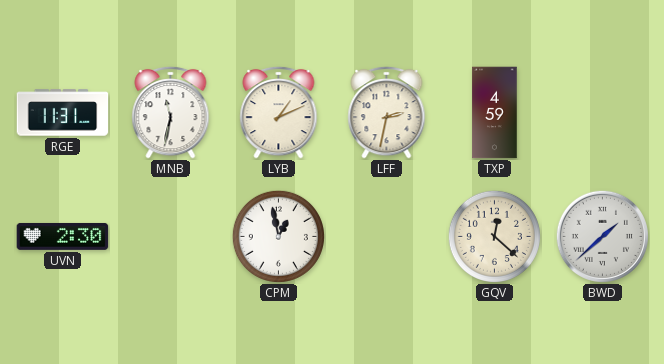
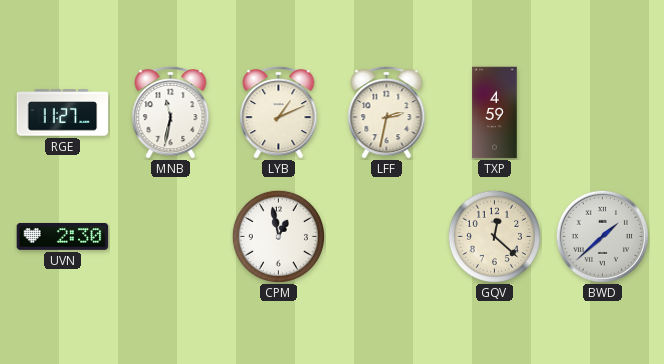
RGE: 11:31 -> 11:27 (63, 113)
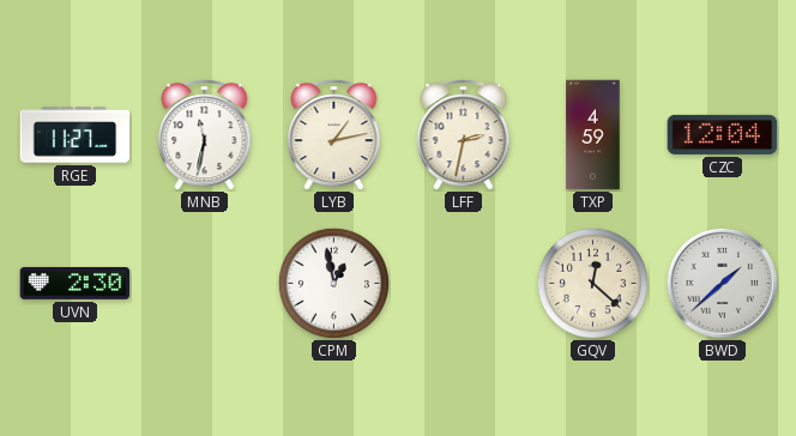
LYB: 1:11 -> 1:13 (334, 134)
CZC: none -> 12:04 (723, 134)
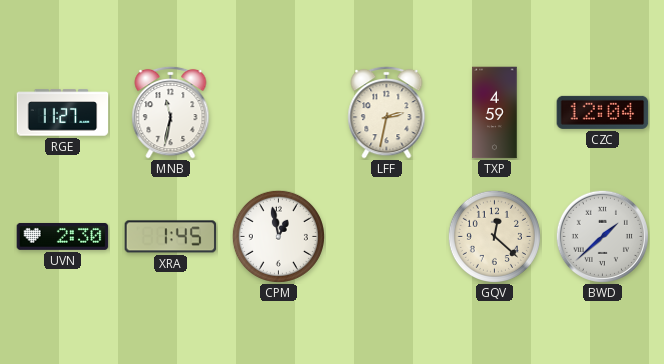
LYB: 1:13 -> none (334, 134)
XRA: none -> 1:45 (171, 237)
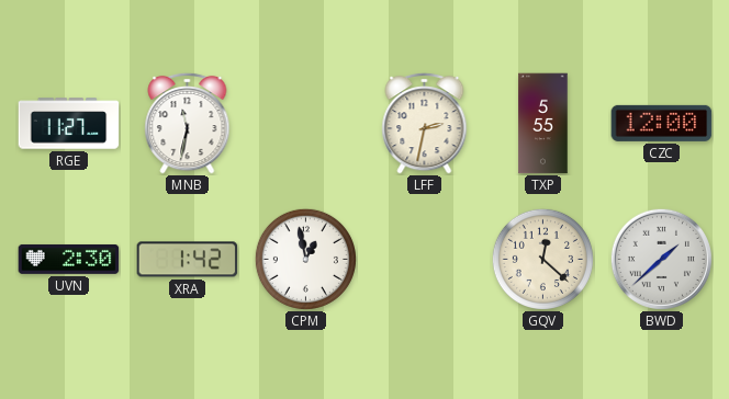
TXP: 4:59 -> 5:55 (543, 124)
CZC: 12:04 -> 12:00 (662, 123)
XRA: 1:45 -> 1:42 (188, 260)
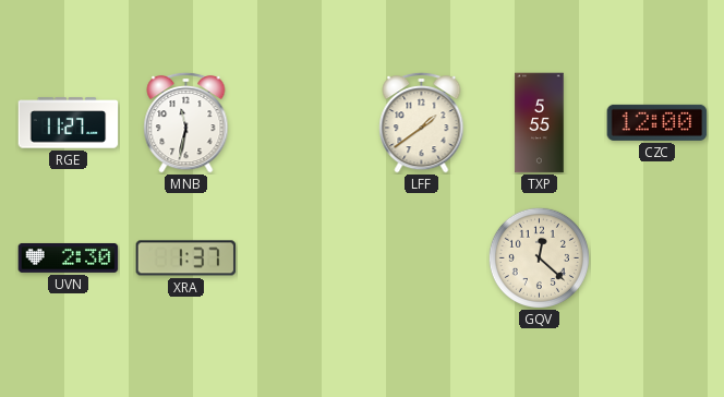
LFF: 2:32 -> 1:39 (422, 122)
XRA: 1:42 -> 1:37 (186, 258)
CPM: 12:58 -> none (305, 259)
BWD: 1:38 -> none (661, 259)
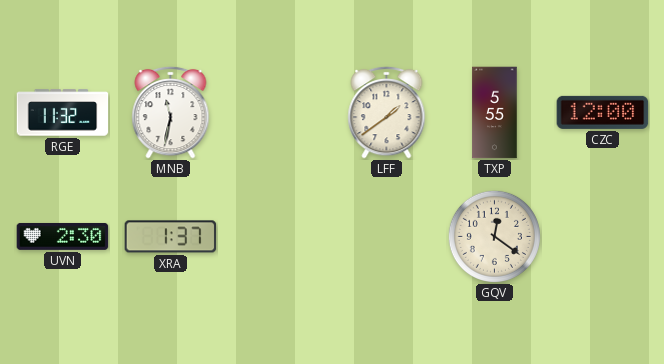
RGE: 11:27 -> 11:32 (63, 113)
GQV: 12:22 -> 12:21 (494, 236)
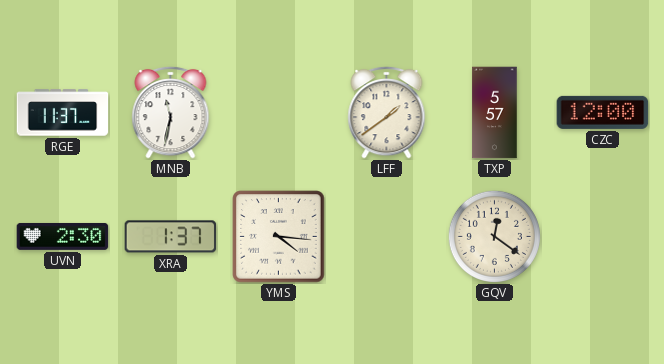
RGE: 11:32 -> 11:37 (63, 113)
TXP: 5:55 -> 5:57 (495, 113)
YMS: none -> 4:16 (279, 237)
